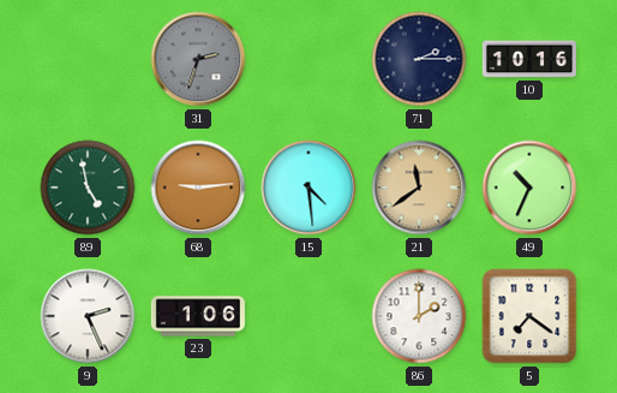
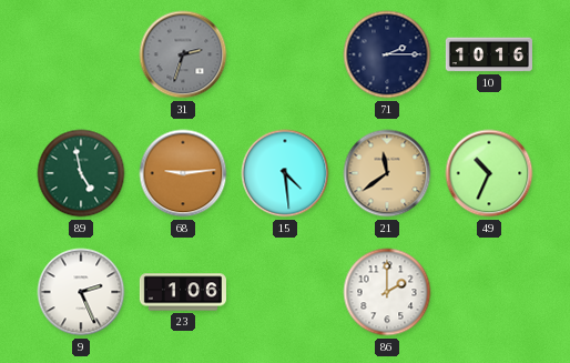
5: 7:21 -> none (529, 316)
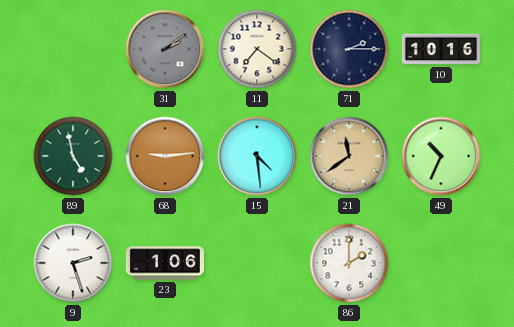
31: 2:33 -> 2:09 (165, 49)
11: none -> 7:21 (257, 49)
9: 2:26 -> 2:27 (73, 263)
